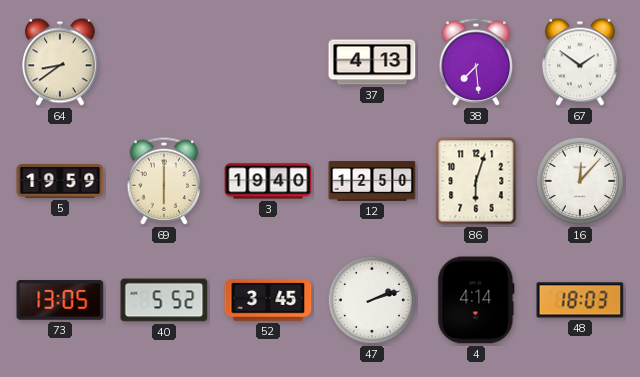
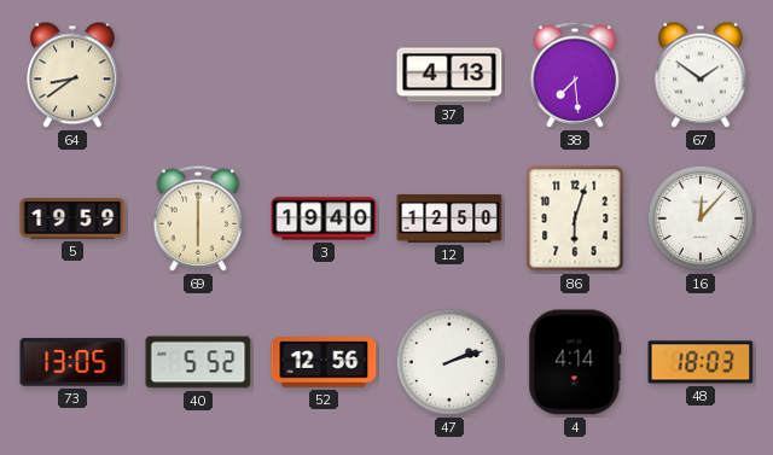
52: 3:45 -> 12:56 (324, 362)
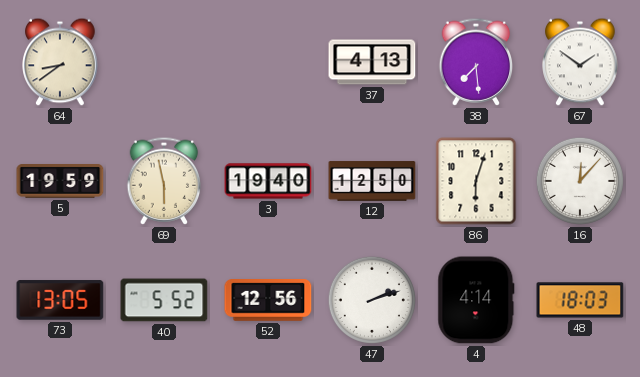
69: 6:00 -> 5:58 (164, 181)
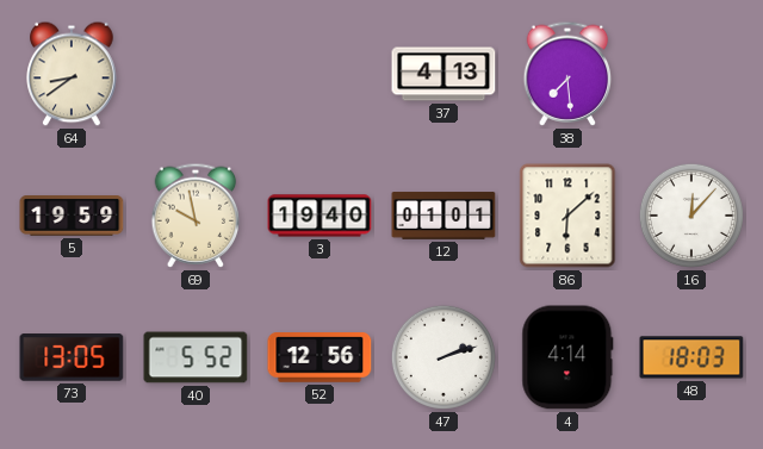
67: 1:51 -> none (580, 62)
69: 5:58 -> 9:58 (196, 216)
12: 12:50 -> 01:01 (443, 216)
86: 6:03 -> 6:08 (567, 216)
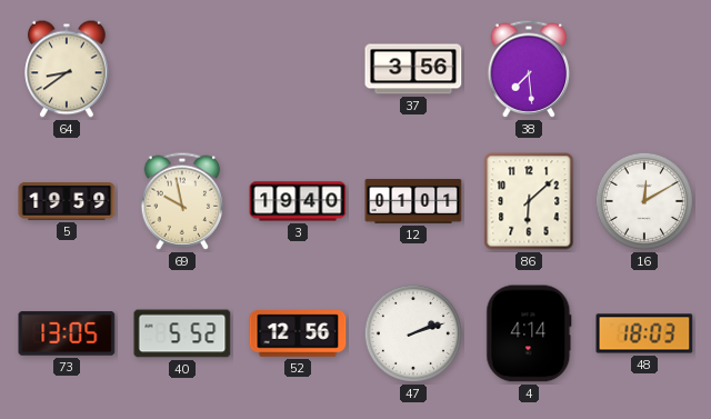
37: 4:13 -> 3:56 (413, 69)
16: 12:07 -> 12:10 (644, 201)
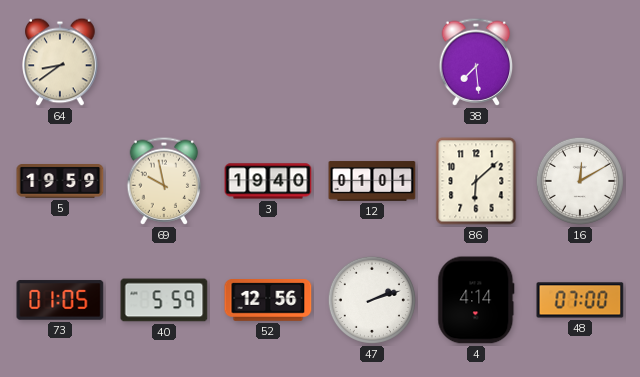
37: 3:56 -> none (413, 69)
73: 13:05 -> 01:05 (60, 300)
40: 5:52 -> 5:59 (164, 300)
48: 18:03 -> 07:00 (580, 300)
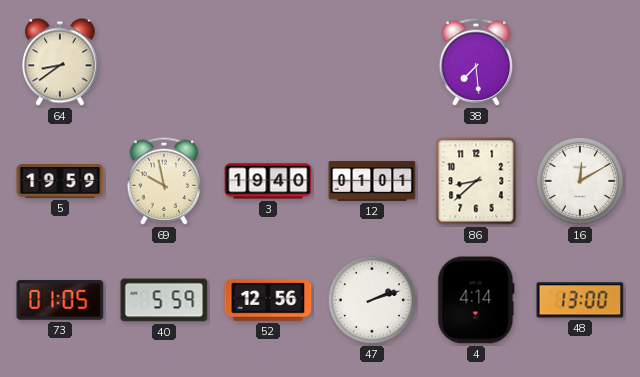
86: 6:08 -> 8:38 (476, 181)
48: 07:00 -> 13:00 (580, 300)
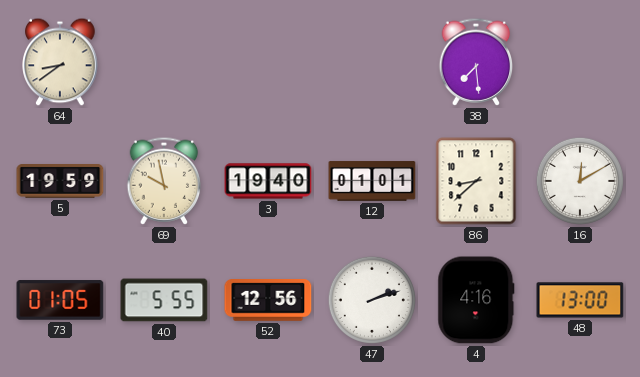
40: 5:59 -> 5:55 (164, 300)
4: 4:14 -> 4:16 (476, 300)
